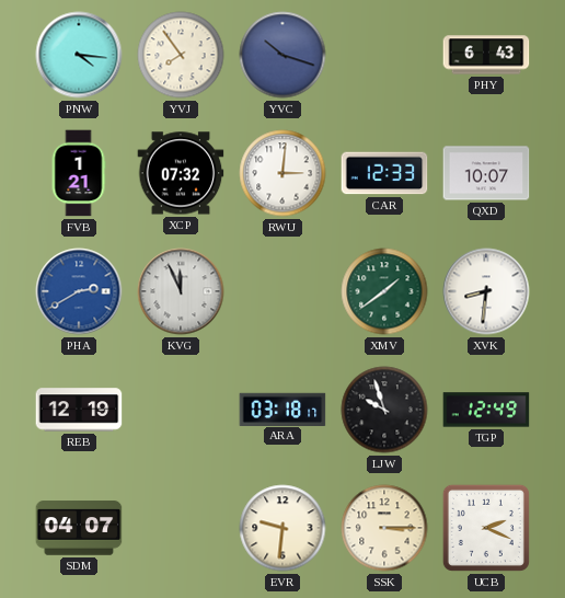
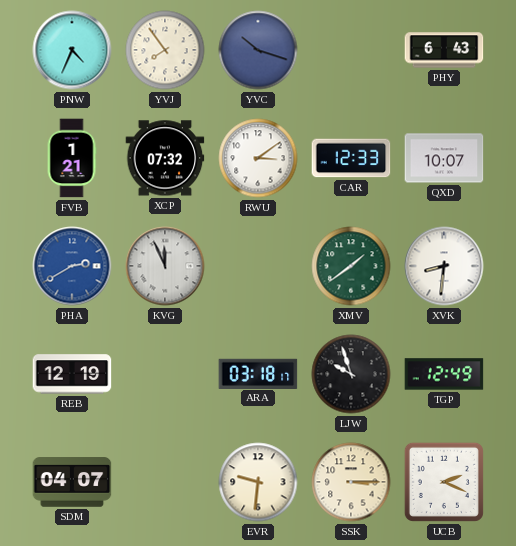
PNW: 4:16 -> 4:34 (72, 50)
RWU: 3:01 -> 3:09 (258, 158)
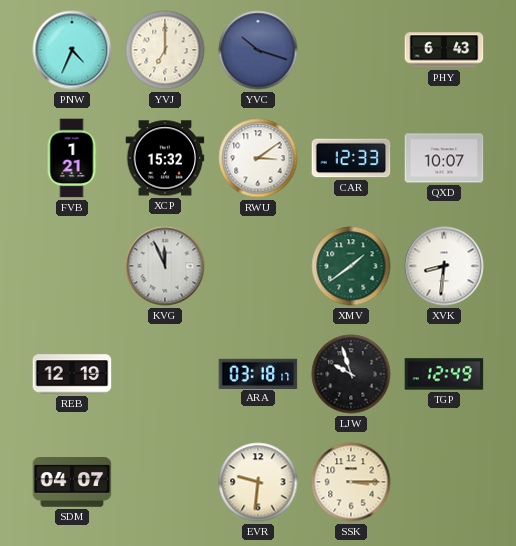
YVJ: 7:54 -> 7:00 (165, 50)
XCP: 07:32 -> 15:32 (165, 158)
PHA: 2:40 -> none (72, 266)
UCB: 2:19 -> none (444, 482)
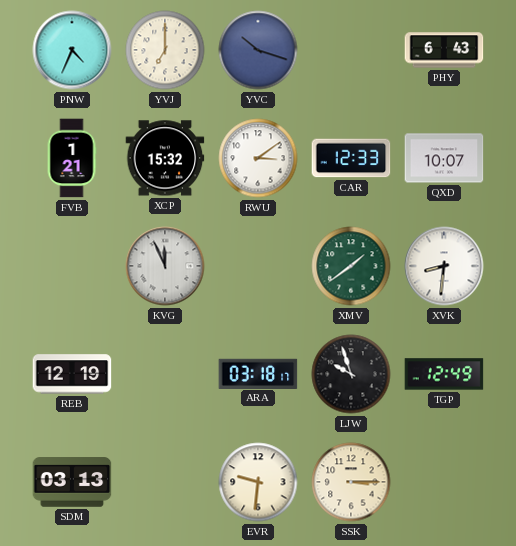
SDM: 04:07 -> 03:13 (72, 482)
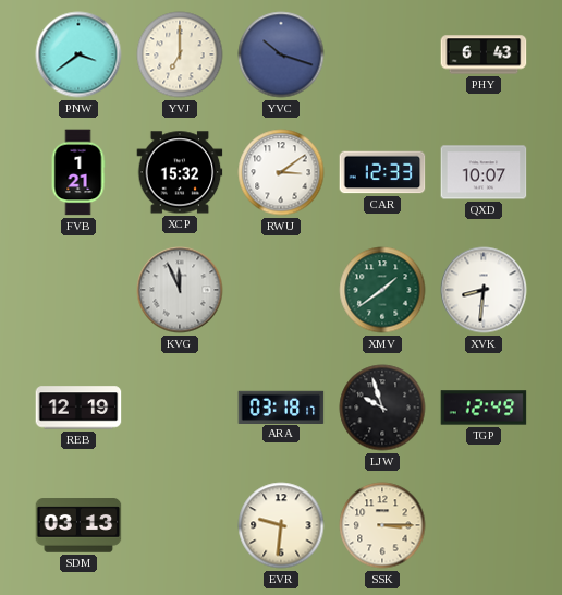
PNW: 4:34 -> 3:39 (78, 54)
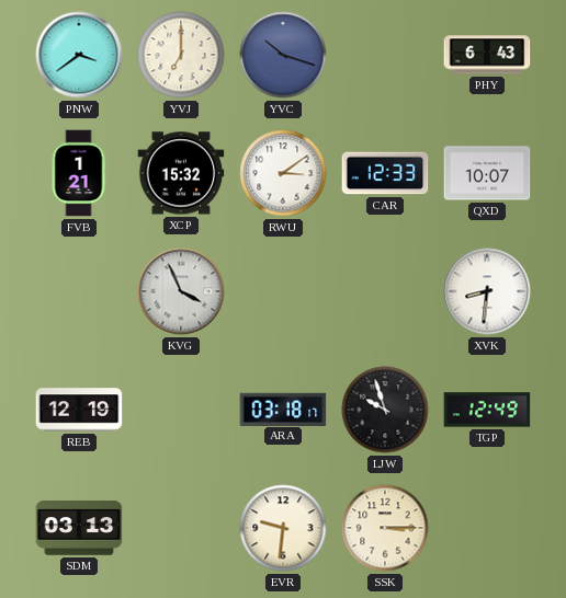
KVG: 11:56 -> 3:56 (181, 291)
XMV: 1:39 -> none (382, 290)
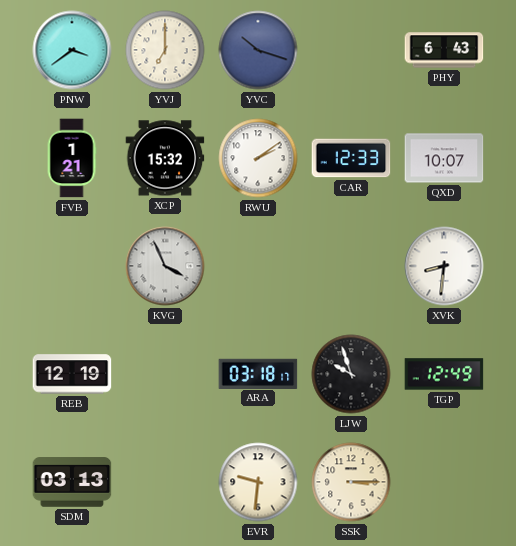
RWU: 3:09 -> 2:09 (258, 158)
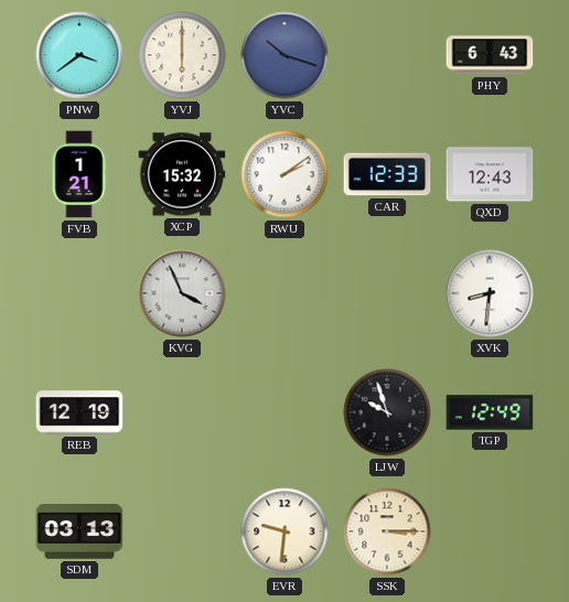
YVJ: 7:00 -> 6:00 (182, 55)
QXD: 10:07 -> 12:43 (490, 174)
ARA: 03:18 -> none (258, 373)
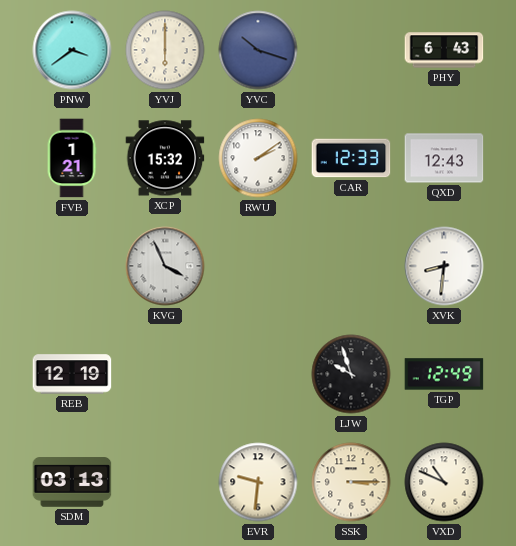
VXD: none -> 10:49 (444, 482)
